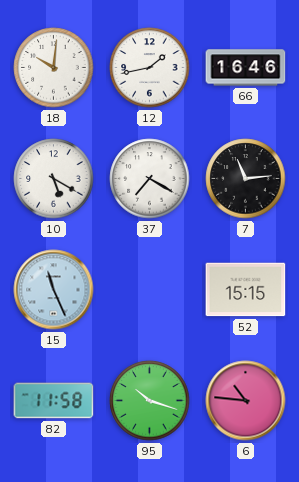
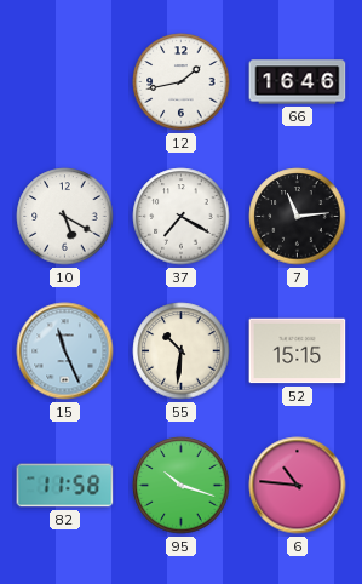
18: 10:01 -> none (54, 68)
55: none -> 10:31 (182, 351)
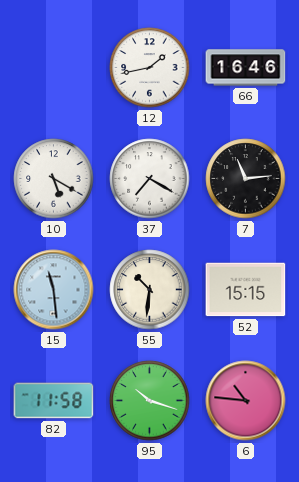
15: 11:26 -> 11:29 (54, 290)
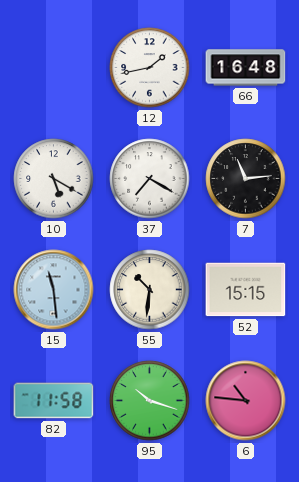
66: 16:46 -> 16:48 (246, 68)
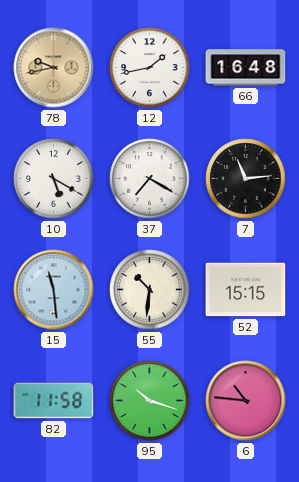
78: none -> 9:43 (54, 68)
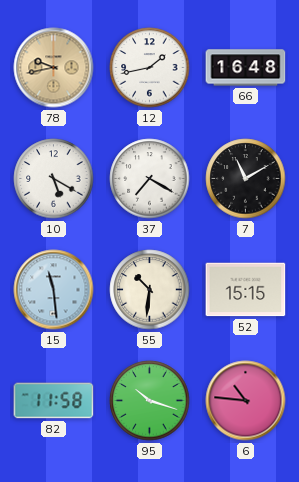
7: 11:14 -> 11:10 (246, 179)
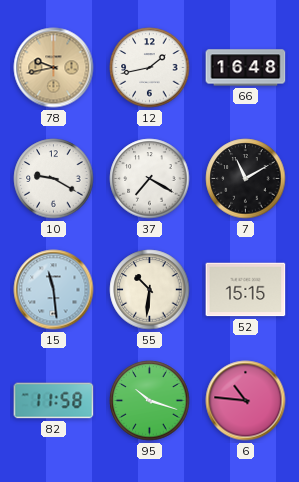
10: 5:20 -> 9:20 (54, 179)
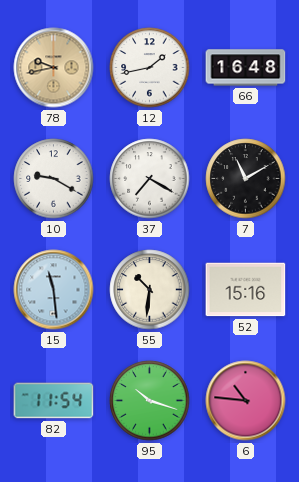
52: 15:15 -> 15:16 (246, 290)
82: 11:58 -> 11:54 (54, 401)
